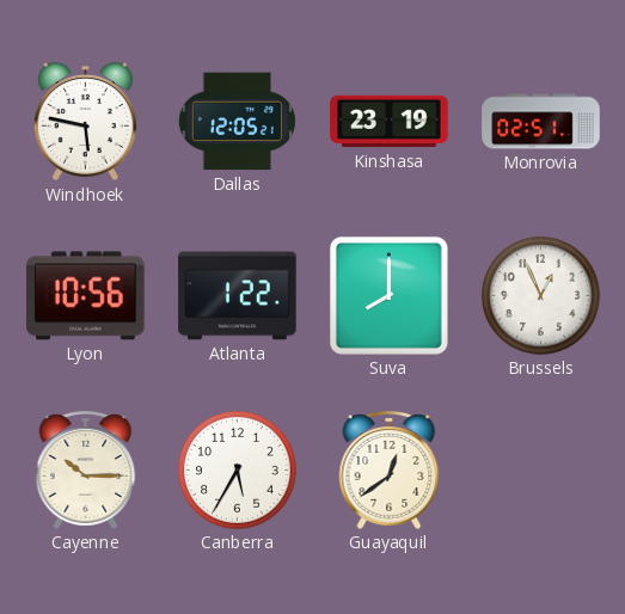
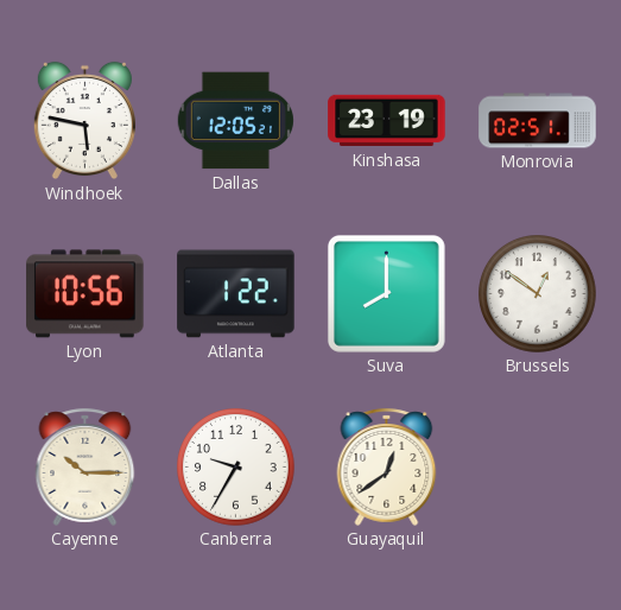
Brussels: 12:56 -> 12:51 (538, 294)
Canberra: 5:35 -> 9:35 (236, 468)
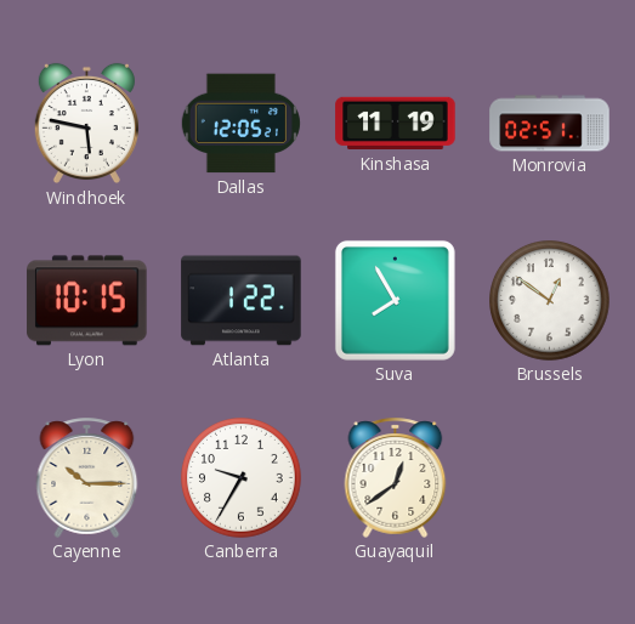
Kinshasa: 23:19 -> 11:19 (396, 124)
Lyon: 10:56 -> 10:15 (87, 301)
Suva: 8:00 -> 7:55 (395, 300)
